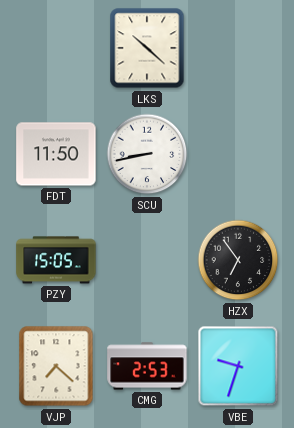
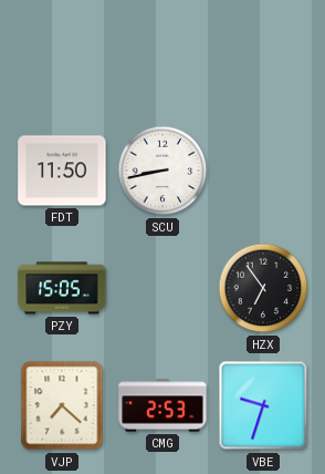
LKS: 10:22 -> none (147, 48)
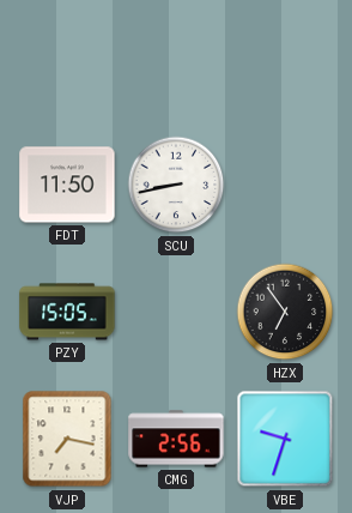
VJP: 7:22 -> 7:17 (67, 439)
CMG: 2:53 -> 2:56 (176, 439)
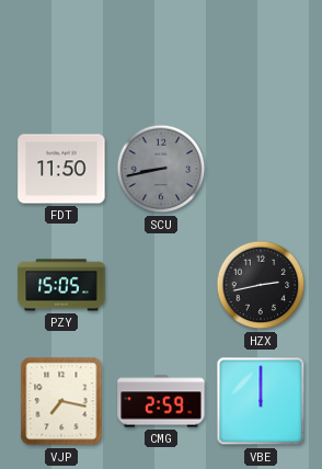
SCU dial: white -> grey (161, 169)
HZX: 6:54 -> 2:43 (261, 285)
CMG: 2:56 -> 2:59 (161, 401)
VBE: 9:33 -> 12:00 (261, 401)
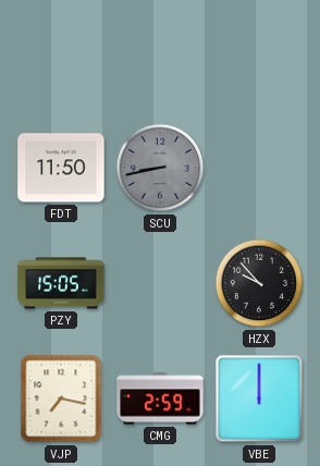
HZX: 2:43 -> 9:53 (259, 283)
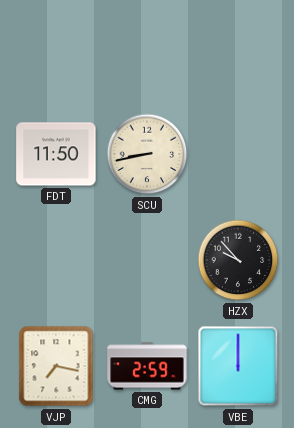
SCU dial: grey -> cream (147, 154)
PZY: 15:05 -> none (61, 283)
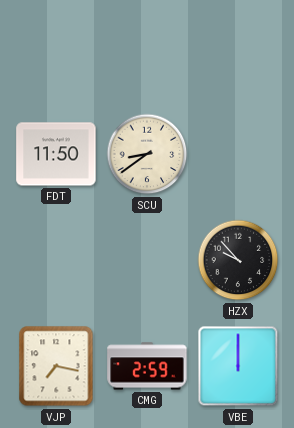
SCU: 8:43 -> 8:39 (147, 154)
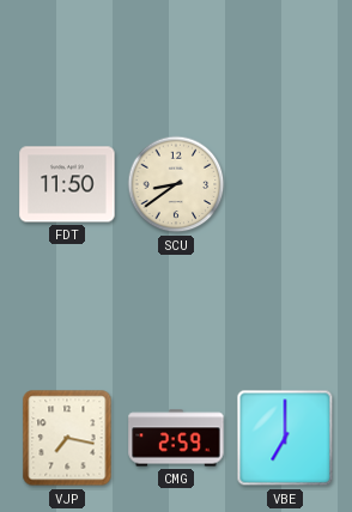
HZX: 9:53 -> none (238, 260)
VBE: 12:00 -> 7:00 (285, 438)
